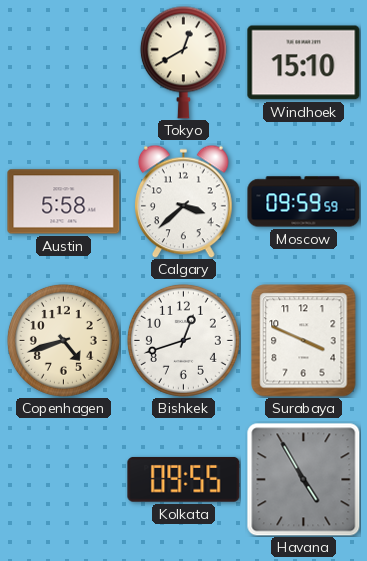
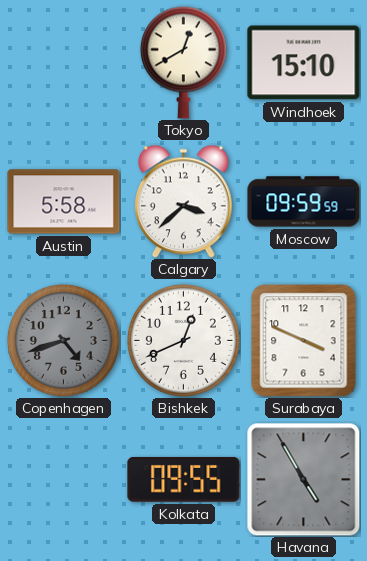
Copenhagen dial: cream -> grey (63, 340)
Bishkek: 12:42 -> 12:41 (183, 340)
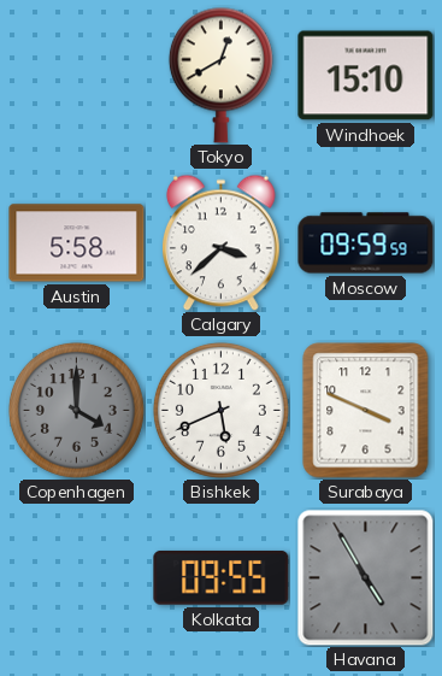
Copenhagen: 4:42 -> 4:00 (76, 410)
Bishkek: 12:41 -> 5:41 (220, 410)
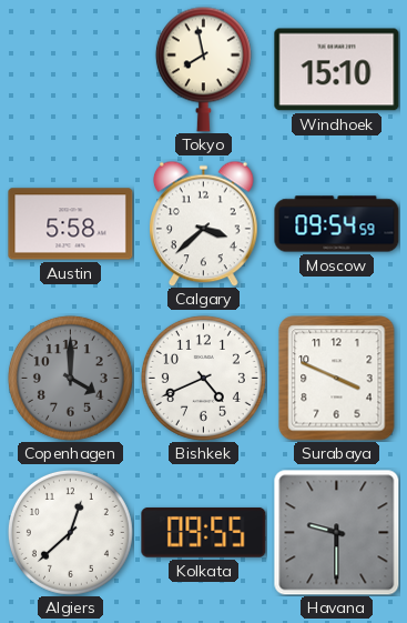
Tokyo: 12:40 -> 7:58 (203, 69)
Moscow: 09:59 -> 09:54 (337, 224)
Bishkek: 5:41 -> 4:41 (203, 378)
Algiers: none -> 12:38 (70, 532)
Havana: 4:55 -> 9:30 (337, 533)
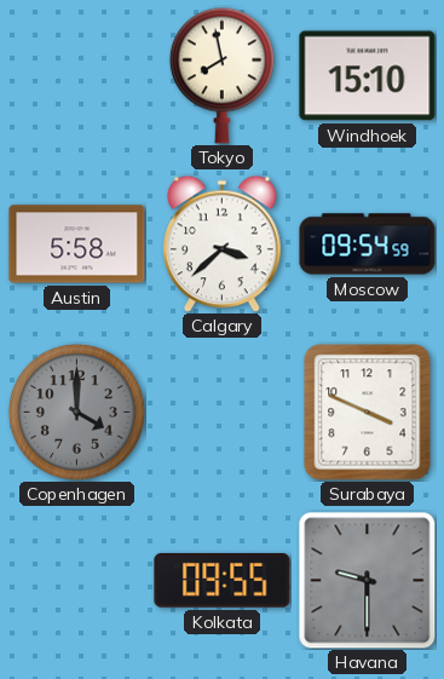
Bishkek: 4:41 -> none (203, 378)
Algiers: 12:38 -> none (70, 532)
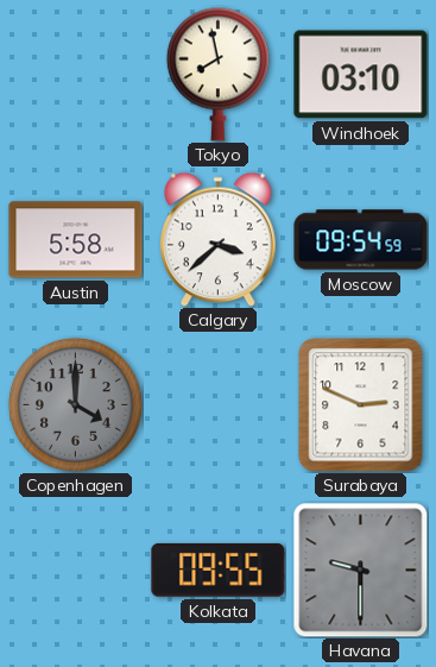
Windhoek: 15:10 -> 03:10 (361, 75)
Surabaya: 3:49 -> 2:49 (361, 405)
